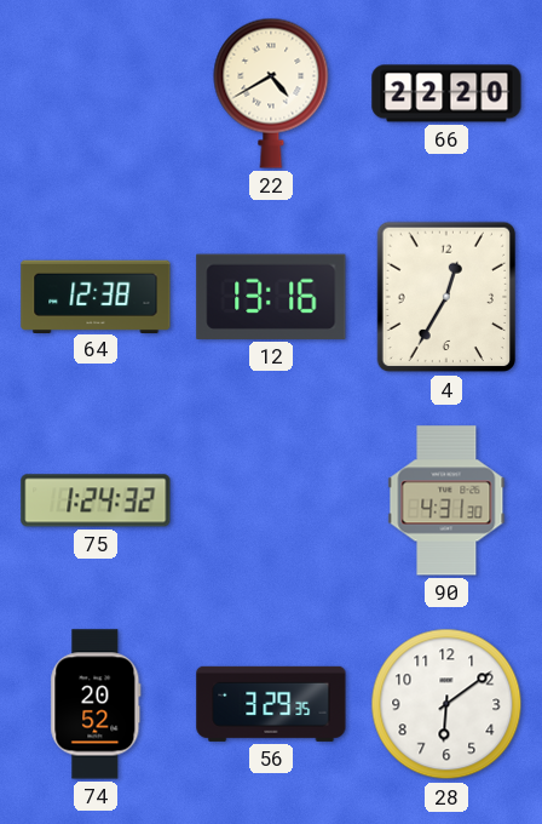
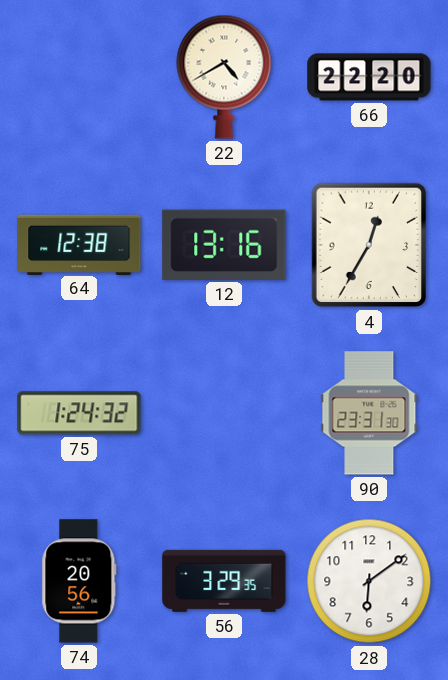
90: 4:31 -> 23:31 (369, 413)
74: 20:52 -> 20:56 (79, 581)
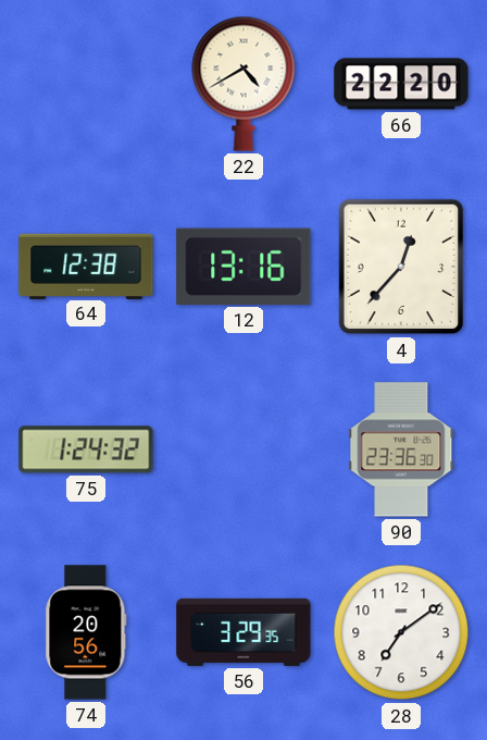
4: 12:35 -> 12:37 (401, 267)
90: 23:31 -> 23:36 (401, 449)
28: 6:09 -> 7:09 (401, 632)
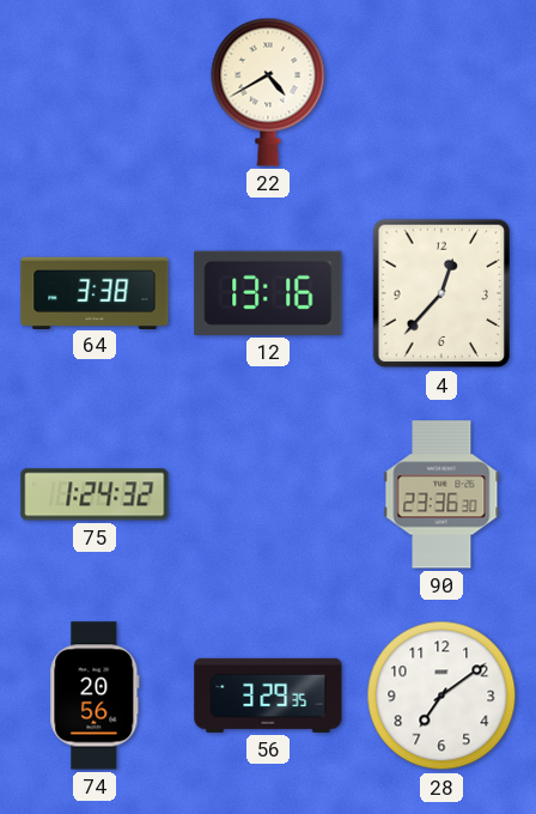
66: 22:20 -> none (401, 84)
64: 12:38 -> 3:38 (95, 292)
